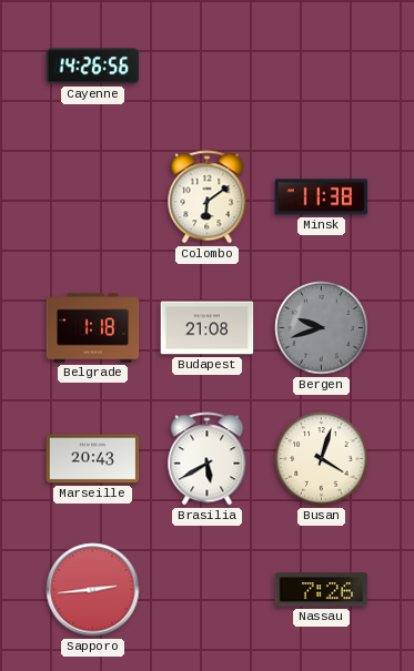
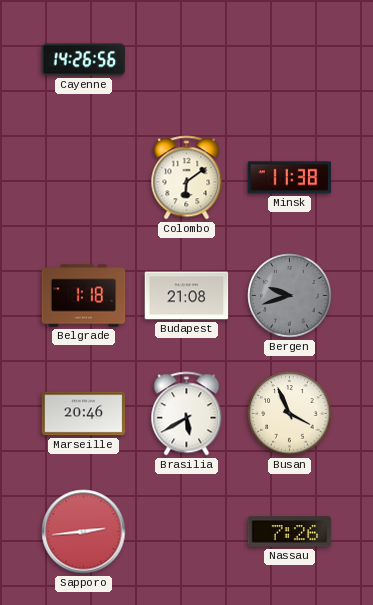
Marseille: 20:43 -> 20:46 (84, 414)
Busan: 4:03 -> 3:56 (290, 414)
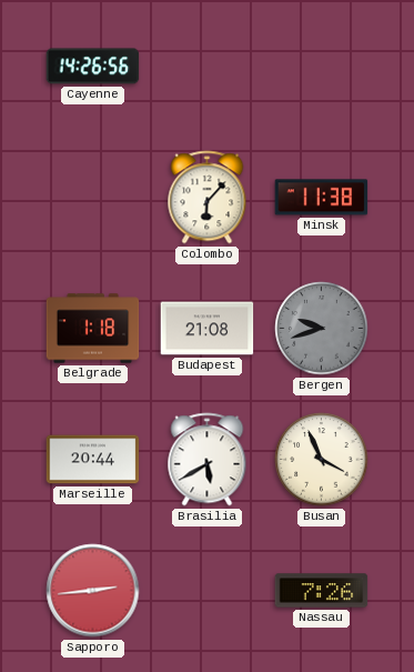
Colombo: 6:09 -> 6:07 (208, 198)
Marseille: 20:46 -> 20:44 (93, 460)
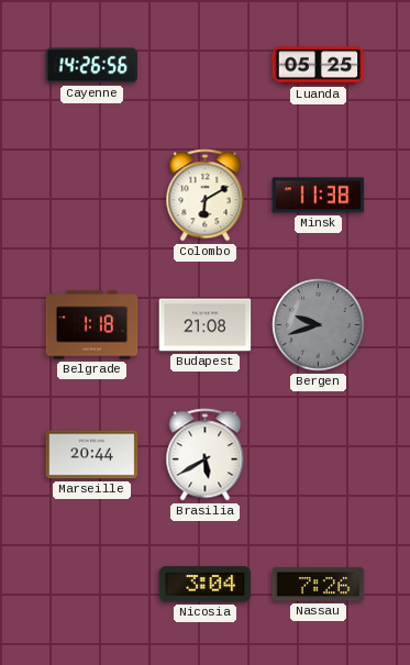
Luanda: none -> 05:25 (319, 66)
Colombo: 6:07 -> 6:10 (206, 196)
Busan: 3:56 -> none (322, 460)
Sapporo: 2:44 -> none (93, 591)
Nicosia: none -> 3:04 (206, 585)
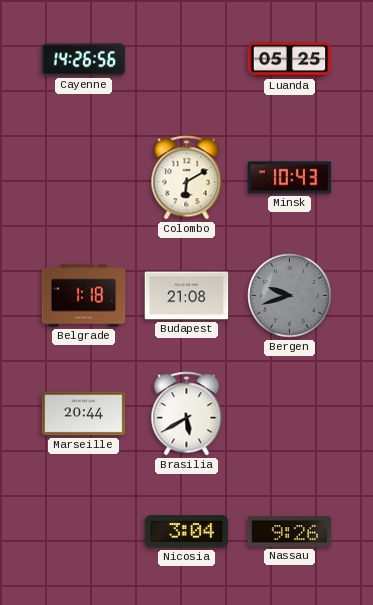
Minsk: 11:38 -> 10:43 (290, 178)
Nassau: 7:26 -> 9:26 (290, 532)
